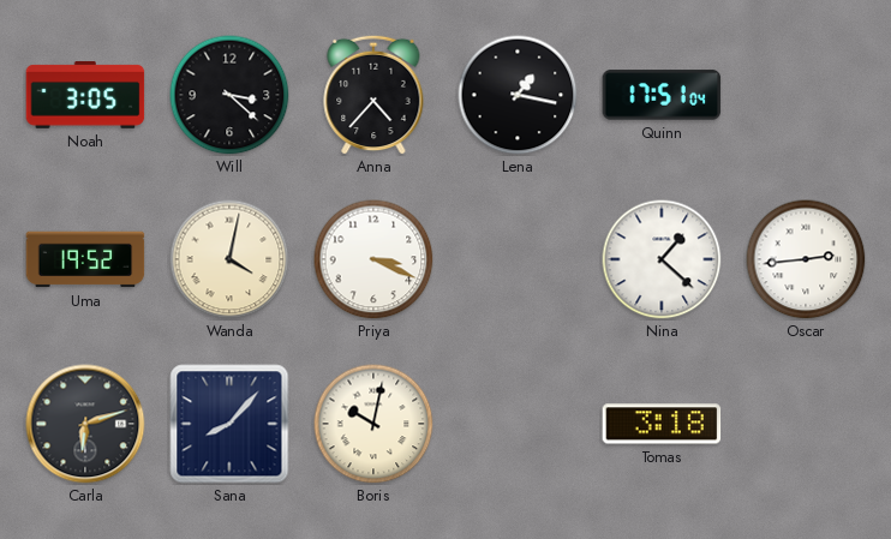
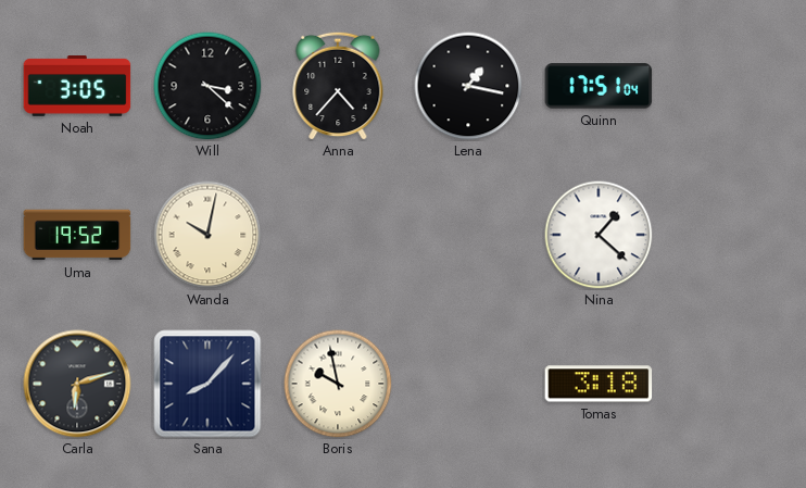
Wanda: 4:02 -> 10:02 (207, 235)
Priya: 3:19 -> none (373, 259)
Oscar: 2:44 -> none (806, 259)
Boris: 10:02 -> 9:58 (338, 384)
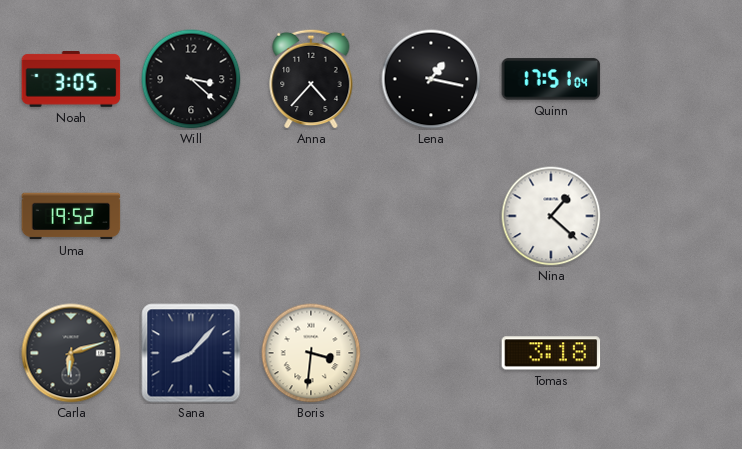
Wanda: 10:02 -> none (207, 235)
Boris: 9:58 -> 3:31 (311, 353)
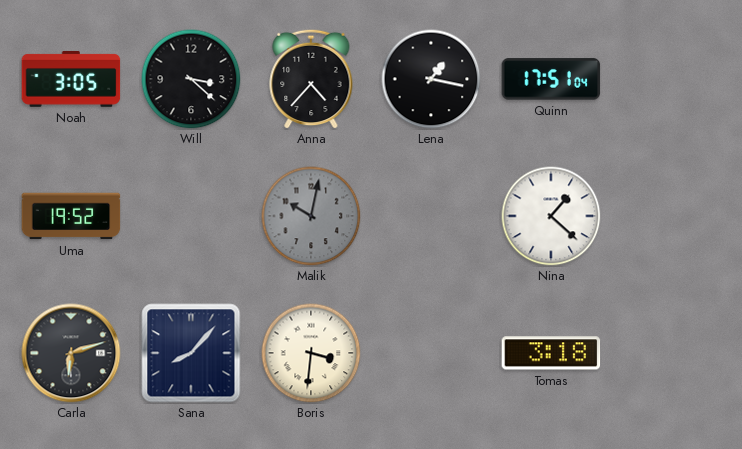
Malik: none -> 10:02 (311, 216)
